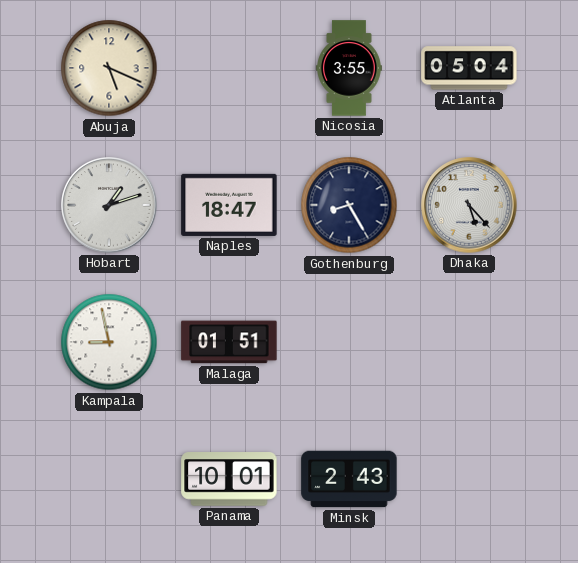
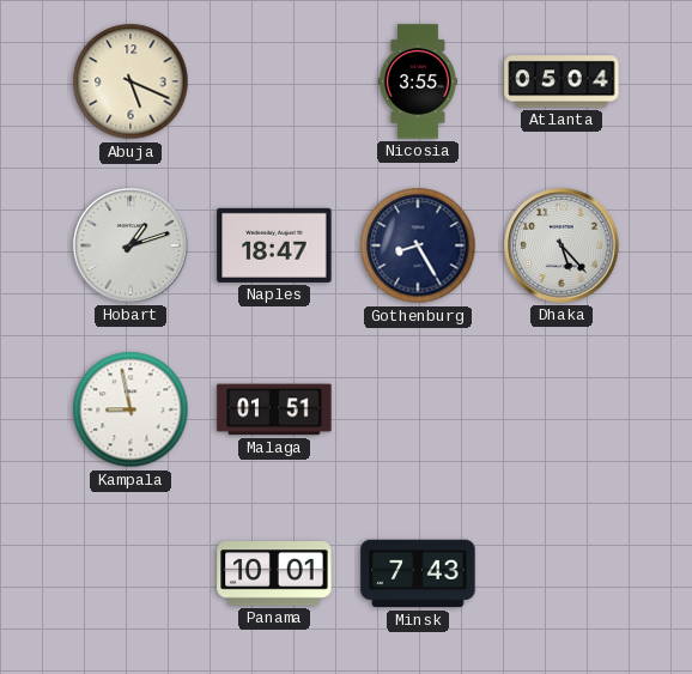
Minsk: 2:43 -> 7:43 (418, 573)
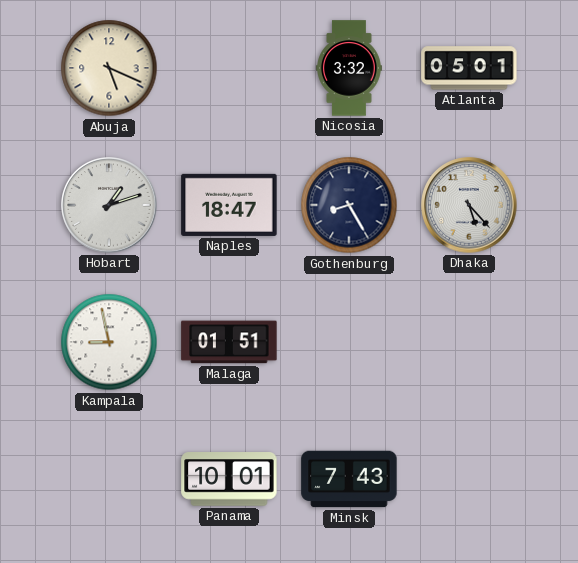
Nicosia: 3:55 -> 3:32 (350, 68)
Atlanta: 05:04 -> 05:01 (469, 68)
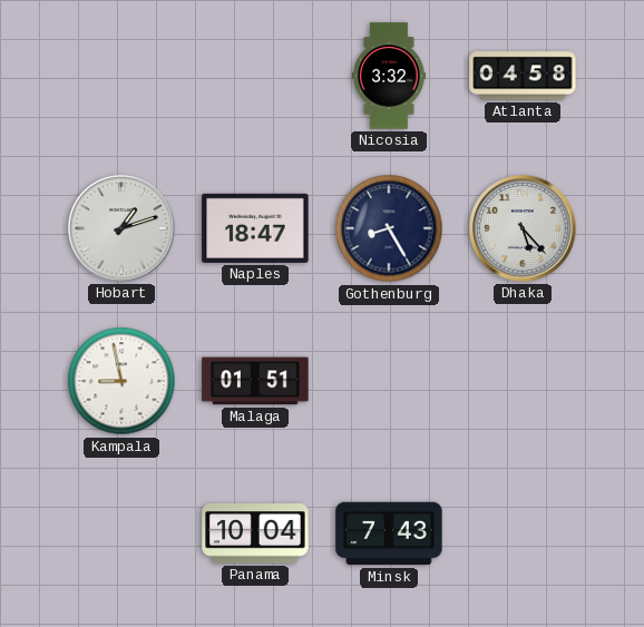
Abuja: 5:19 -> none (109, 68)
Atlanta: 05:01 -> 04:58 (523, 76)
Panama: 10:01 -> 10:04 (255, 533)
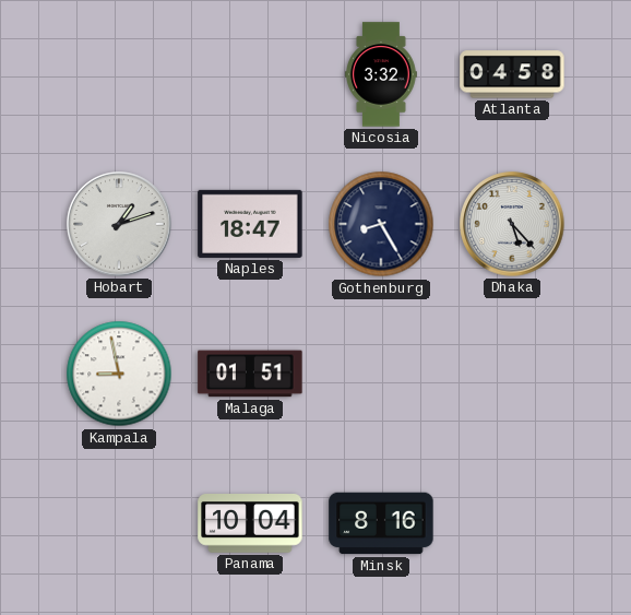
Minsk: 7:43 -> 8:16 (381, 523)
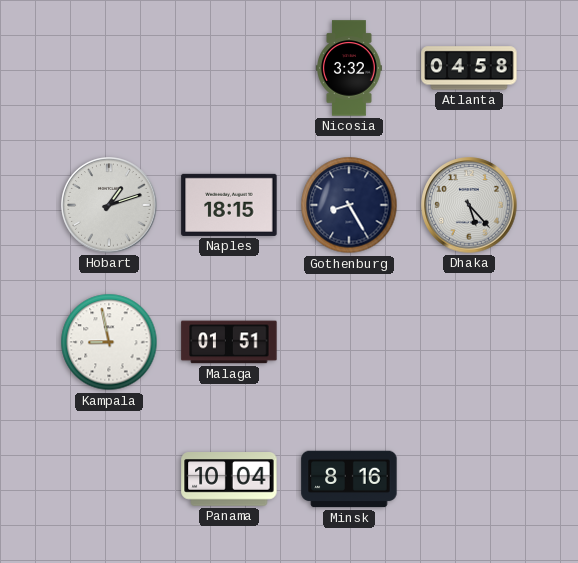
Naples: 18:47 -> 18:15 (229, 205)
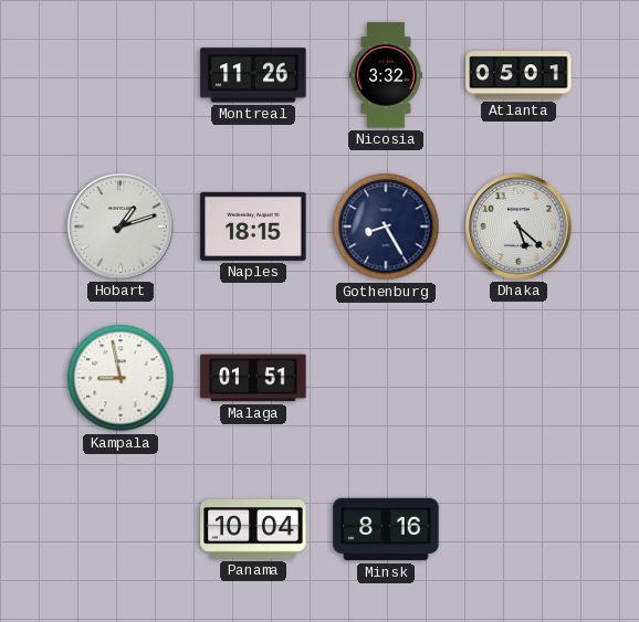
Montreal: none -> 11:26 (253, 75)
Atlanta: 04:58 -> 05:01 (518, 75)
Dhaka: 5:23 -> 5:22 (518, 226)
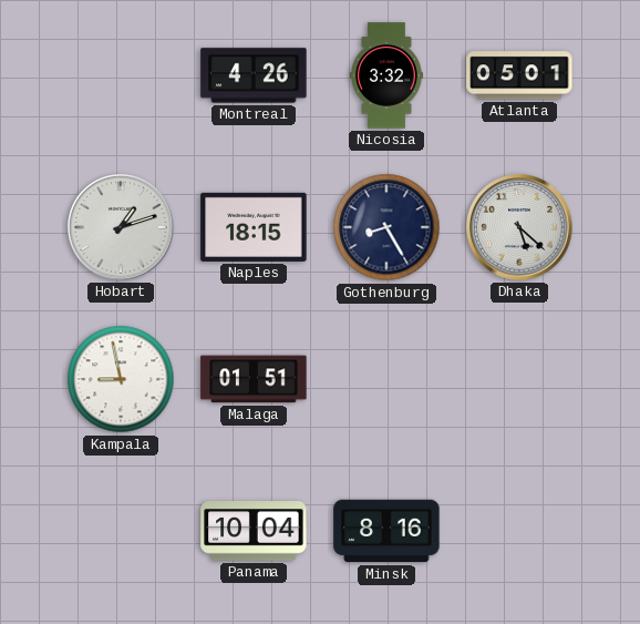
Montreal: 11:26 -> 4:26 (254, 75)
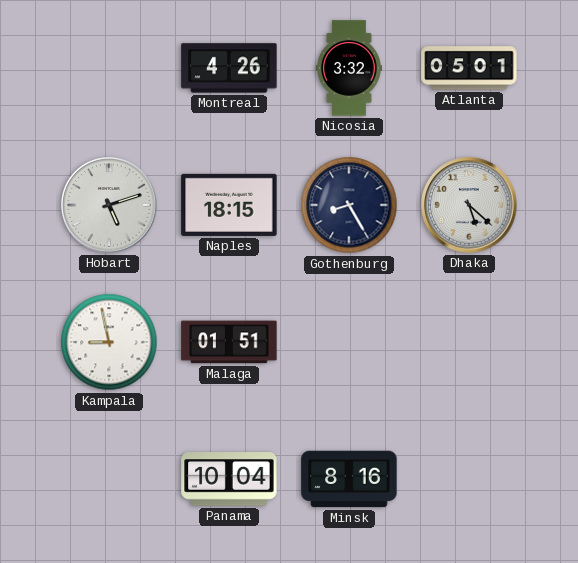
Hobart: 1:12 -> 5:12 (109, 205)
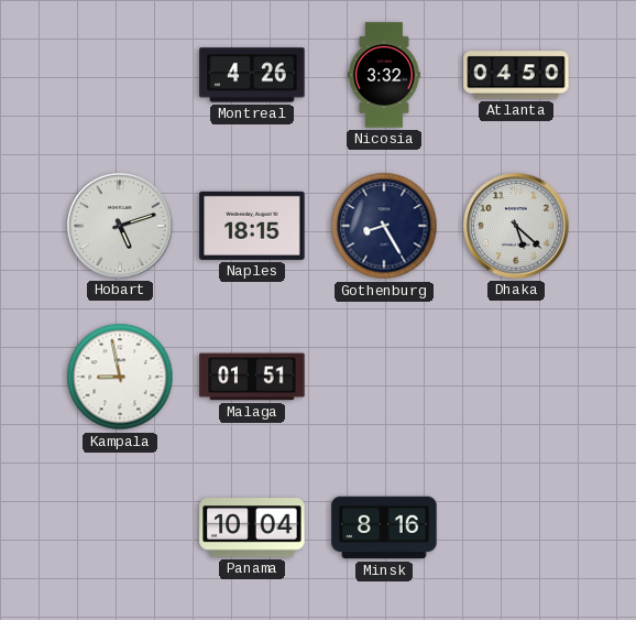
Atlanta: 05:01 -> 04:50 (516, 75)
